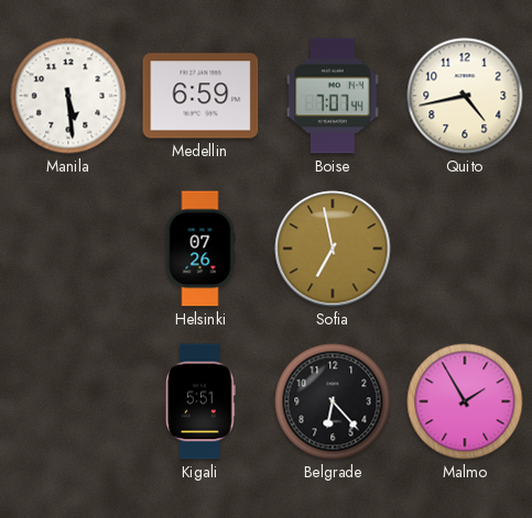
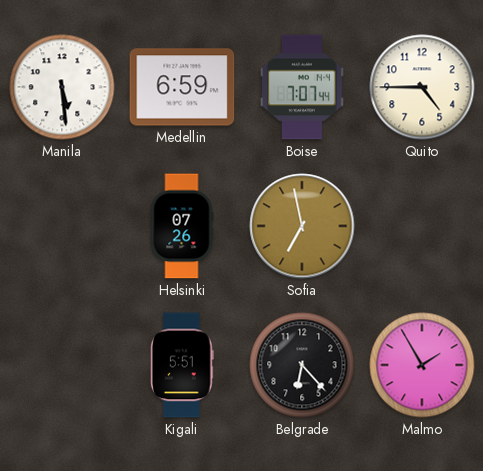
Quito: 4:43 -> 4:45 (422, 87)
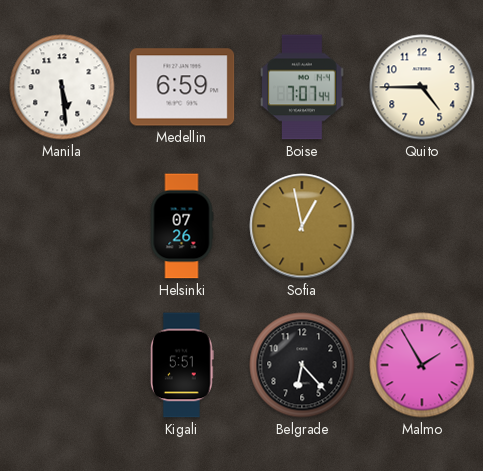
Sofia: 6:58 -> 12:58 (302, 226)
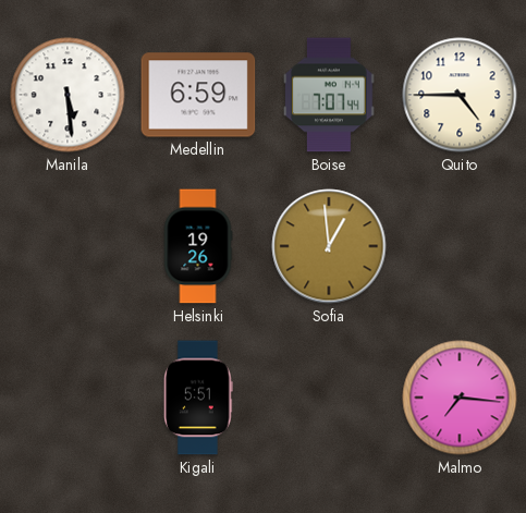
Helsinki: 07:26 -> 19:26 (198, 246)
Sofia: 12:58 -> 12:59 (329, 246)
Belgrade: 6:23 -> none (302, 365)
Malmo: 1:55 -> 7:16 (460, 398)
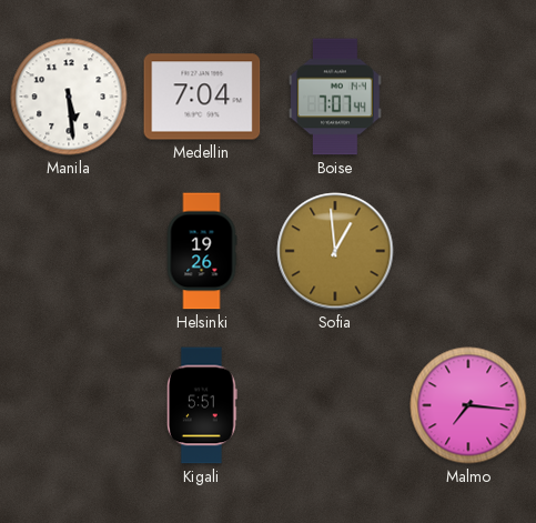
Medellin: 6:59 -> 7:04 (202, 97)
Quito: 4:45 -> none (460, 95)
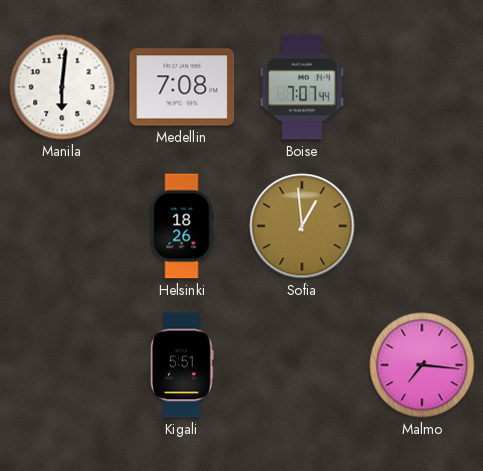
Manila: 5:29 -> 6:01 (62, 87)
Medellin: 7:04 -> 7:08 (182, 87)
Helsinki: 19:26 -> 18:26 (182, 226)
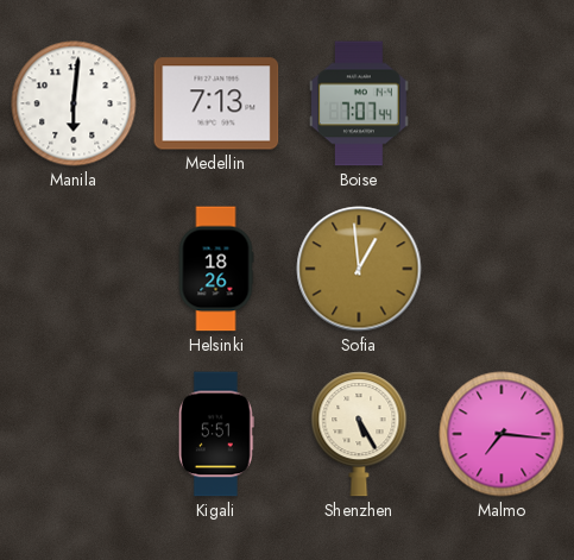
Medellin: 7:08 -> 7:13 (216, 103)
Shenzhen: none -> 5:25 (359, 434)
